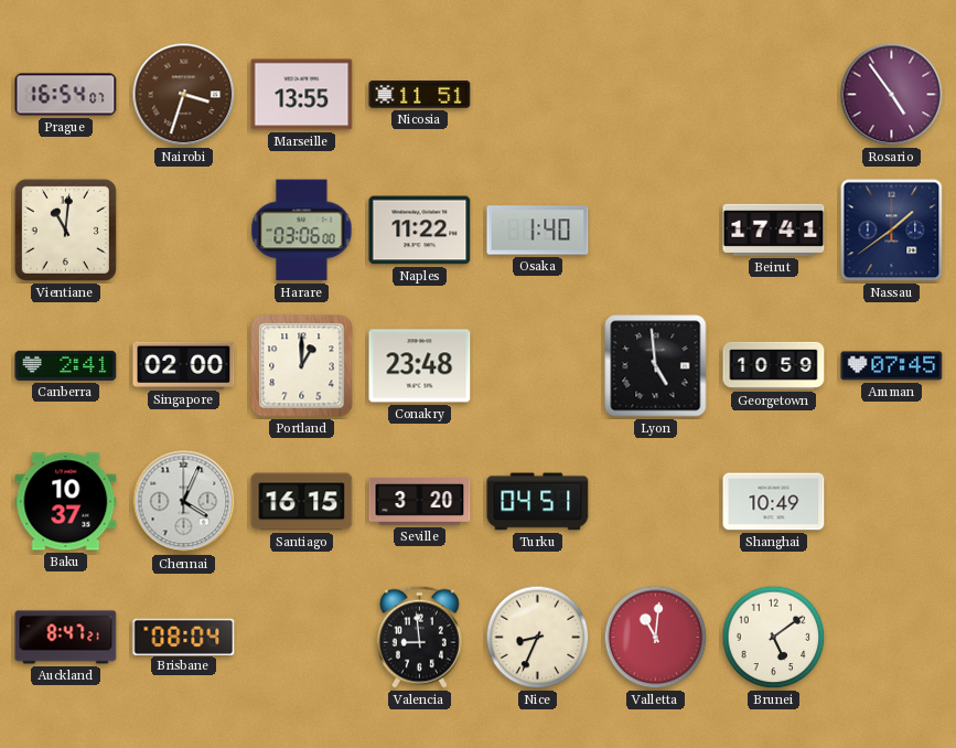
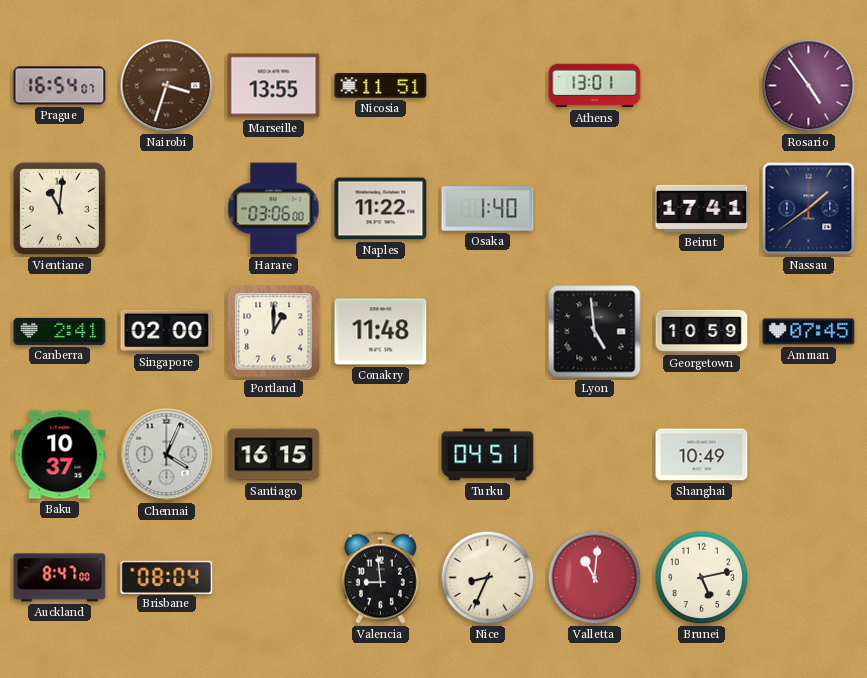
Athens: none -> 13:01 (595, 86)
Conakry: 23:48 -> 11:48 (381, 332)
Seville: 3:20 -> none (420, 502)
Auckland: 8:47:21 -> 8:47:00 (60, 578)
Brunei: 5:09 -> 5:13 (702, 578)
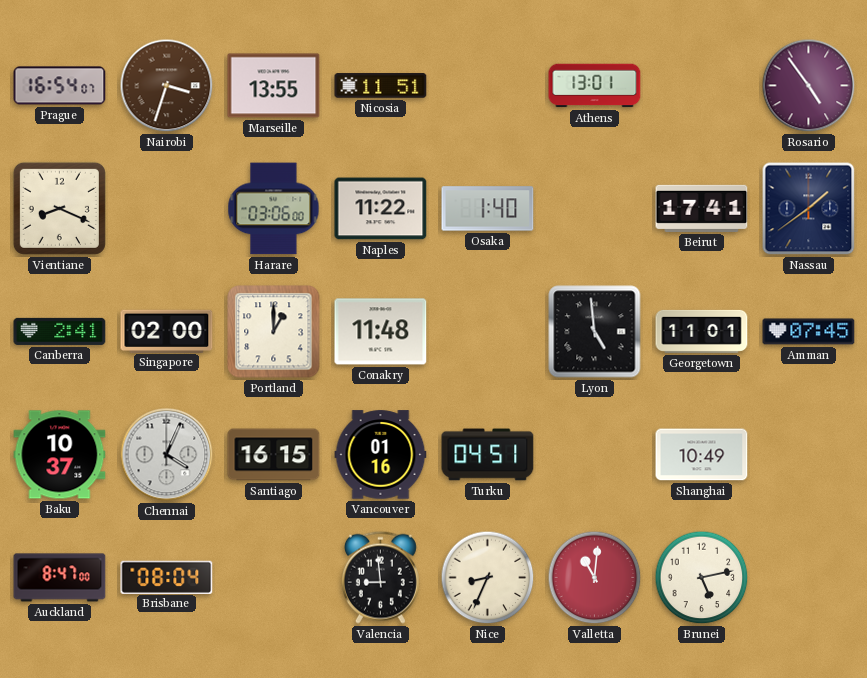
Vientiane: 11:01 -> 8:19 (59, 208)
Georgetown: 10:59 -> 11:01 (702, 331)
Vancouver: none -> 01:16 (381, 455)
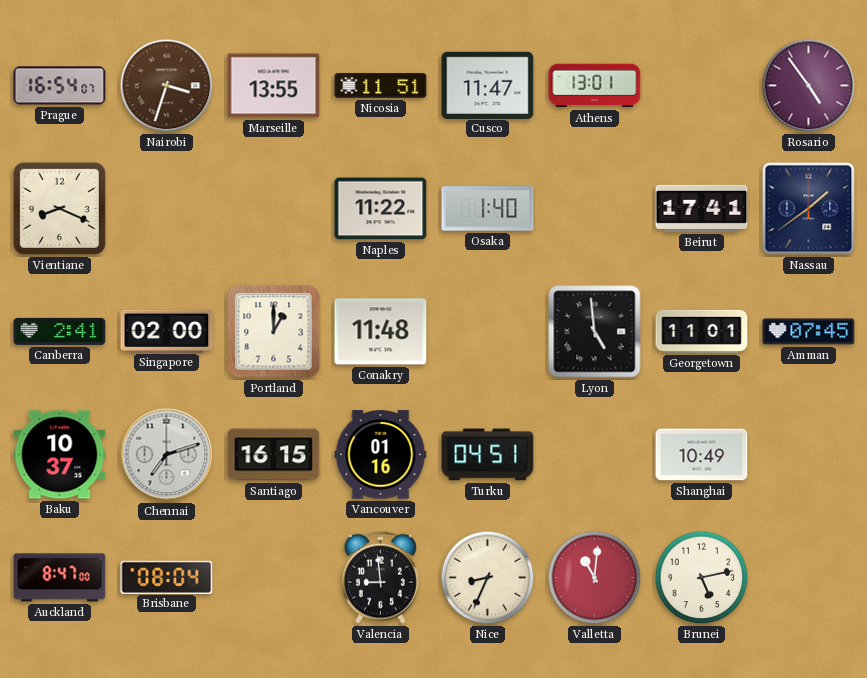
Cusco: none -> 11:47 (488, 85)
Harare: 03:06 -> none (274, 209)
Chennai: 4:04 -> 7:12 (167, 455)
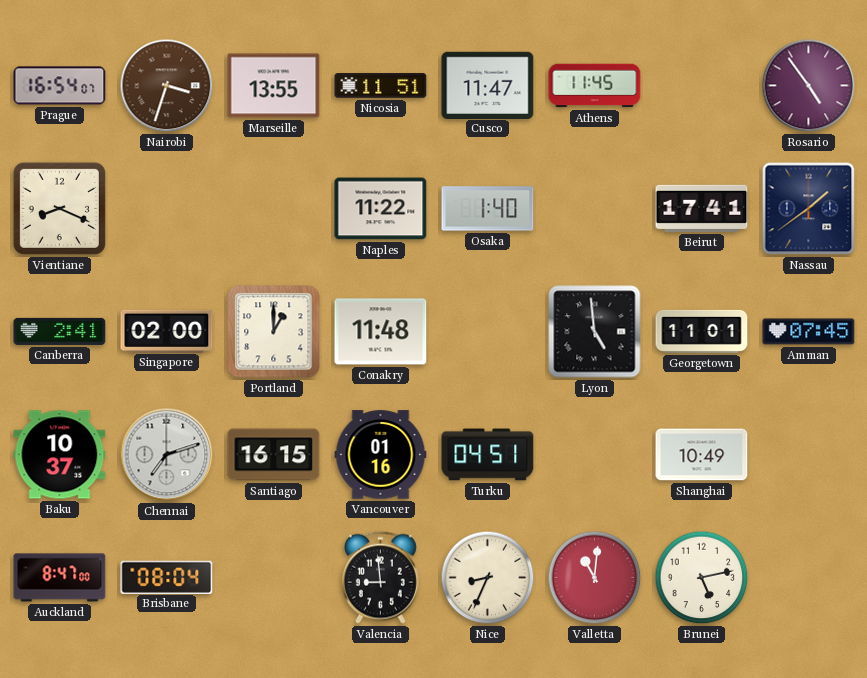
Athens: 13:01 -> 11:45 (595, 86)
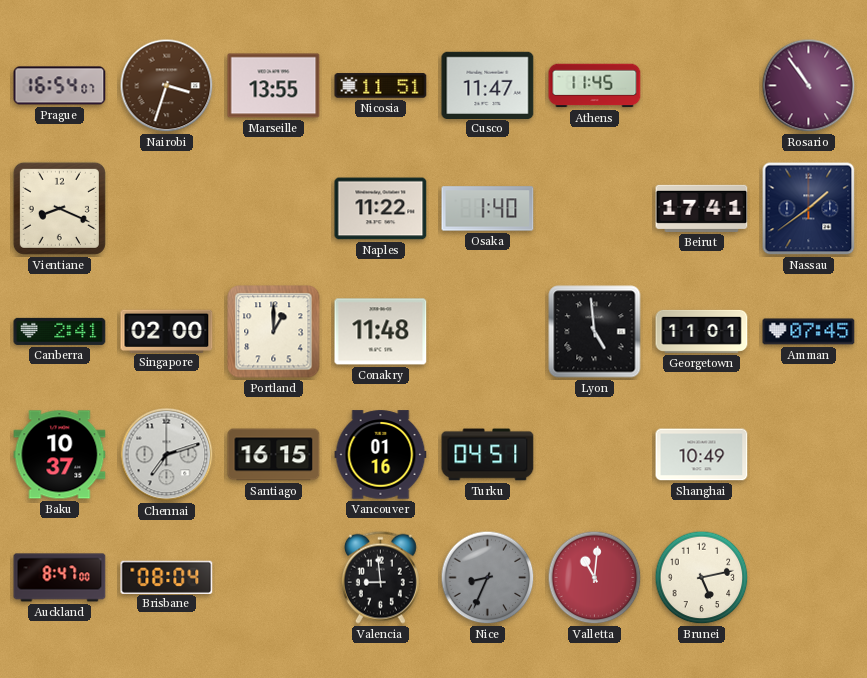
Rosario: 4:54 -> 10:54 (809, 86)
Nice dial: cream -> grey (488, 578)
